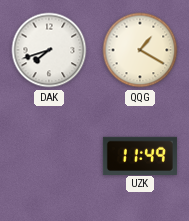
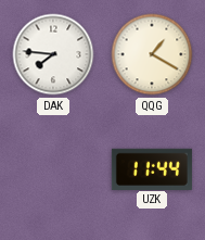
DAK: 7:42 -> 7:46 (53, 54)
UZK: 11:49 -> 11:44 (152, 168)
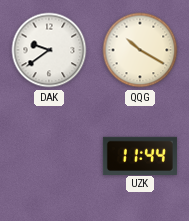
DAK: 7:46 -> 9:39 (49, 50)
QQG: 1:20 -> 10:20 (140, 50)
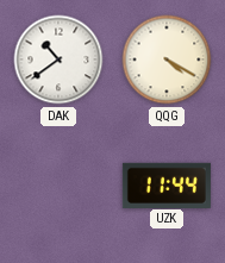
DAK: 9:39 -> 10:39 (58, 60)
QQG: 10:20 -> 4:20 (167, 60)
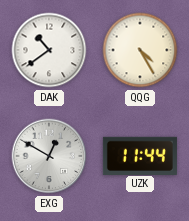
QQG: 4:20 -> 4:25 (140, 50)
EXG: none -> 12:50 (49, 156)
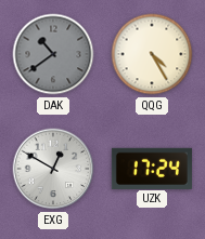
DAK dial: white -> grey (53, 54)
UZK: 11:44 -> 17:24 (152, 168)
